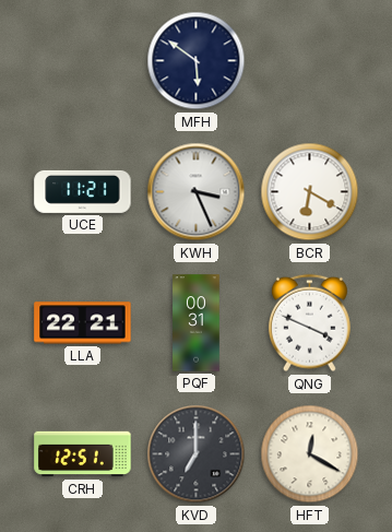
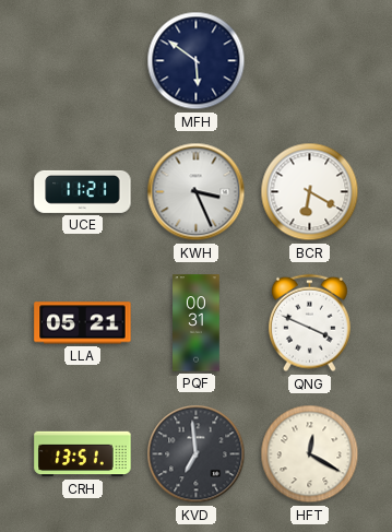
LLA: 22:21 -> 05:21 (83, 323)
CRH: 12:51 -> 13:51 (83, 454)
KVD: 7:00 -> 6:59 (197, 454)
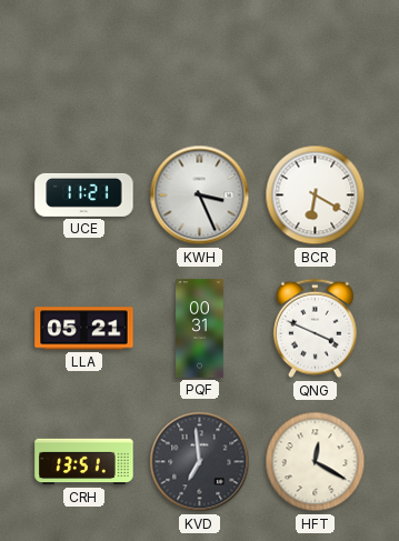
MFH: 5:51 -> none (197, 61)
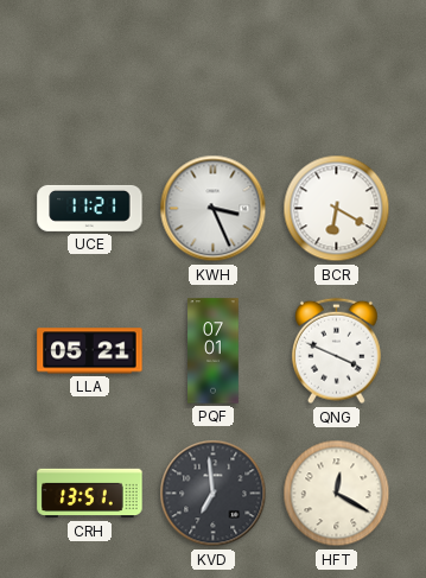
PQF: 00:31 -> 07:01 (214, 351)
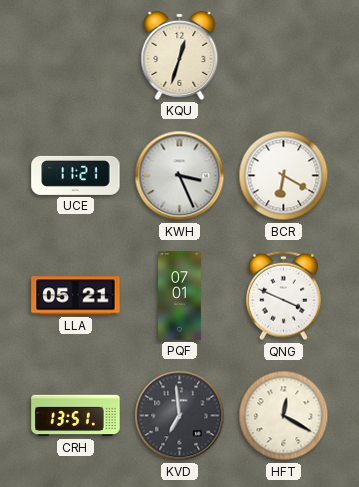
KQU: none -> 12:33 (180, 55)
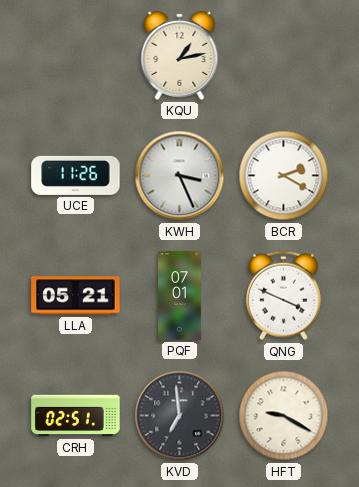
KQU: 12:33 -> 1:13 (180, 55)
UCE: 11:21 -> 11:26 (76, 175)
BCR: 6:20 -> 2:20 (284, 176)
CRH: 13:51 -> 02:51 (76, 416)
HFT: 12:20 -> 9:20 (284, 416)
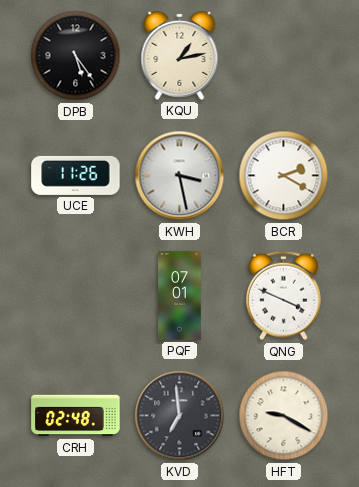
DPB: none -> 5:24 (76, 56)
KWH: 3:26 -> 3:28 (180, 176)
LLA: 05:21 -> none (76, 296)
CRH: 02:51 -> 02:48 (76, 416)
